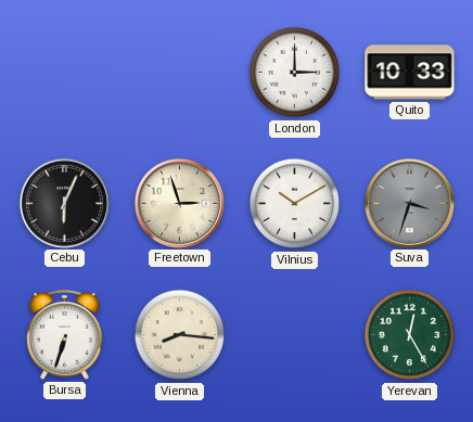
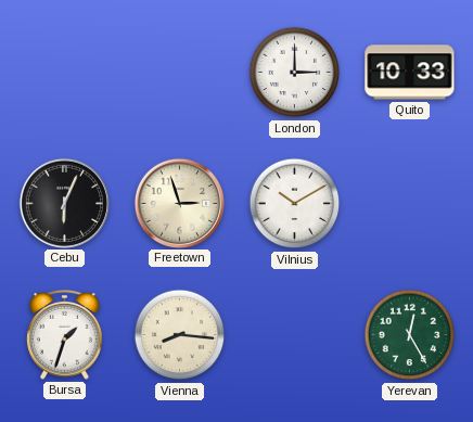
Suva: 3:33 -> none (409, 203)
Bursa: 6:33 -> 1:33 (65, 334)
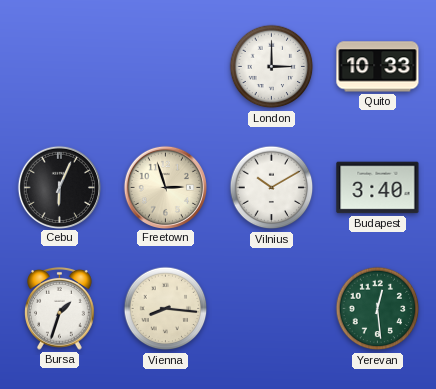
Budapest: none -> 3:40 (378, 188)
Yerevan: 12:25 -> 12:29 (378, 309)
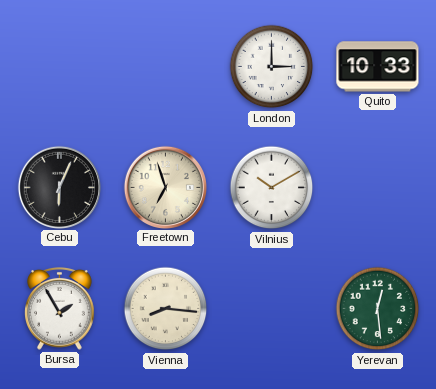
Freetown: 2:57 -> 6:57 (165, 187)
Budapest: 3:40 -> none (378, 188)
Bursa: 1:33 -> 1:55 (60, 308)
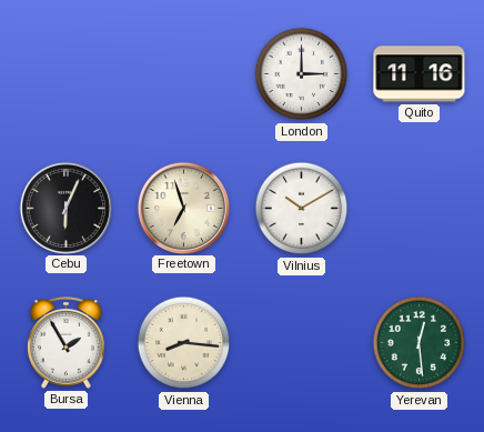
Quito: 10:33 -> 11:16 (420, 74)
